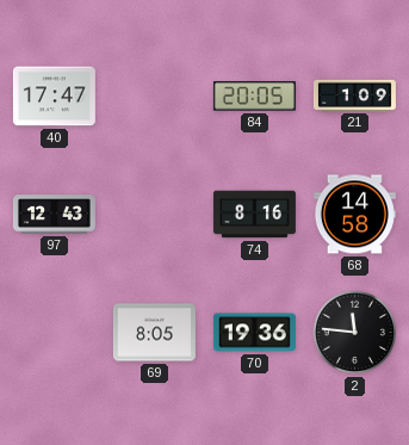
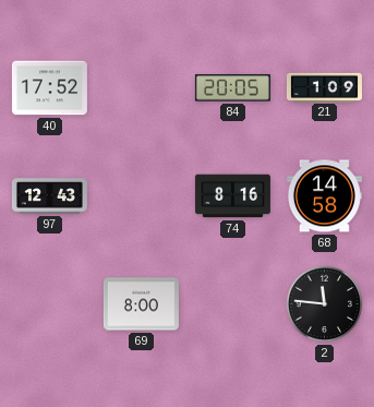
40: 17:47 -> 17:52 (49, 88)
69: 8:05 -> 8:00 (141, 304)
70: 19:36 -> none (254, 333)
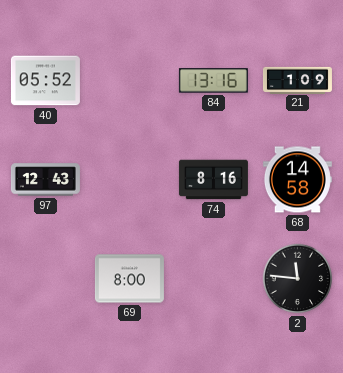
40: 17:52 -> 05:52 (45, 81)
84: 20:05 -> 13:16 (213, 81)
